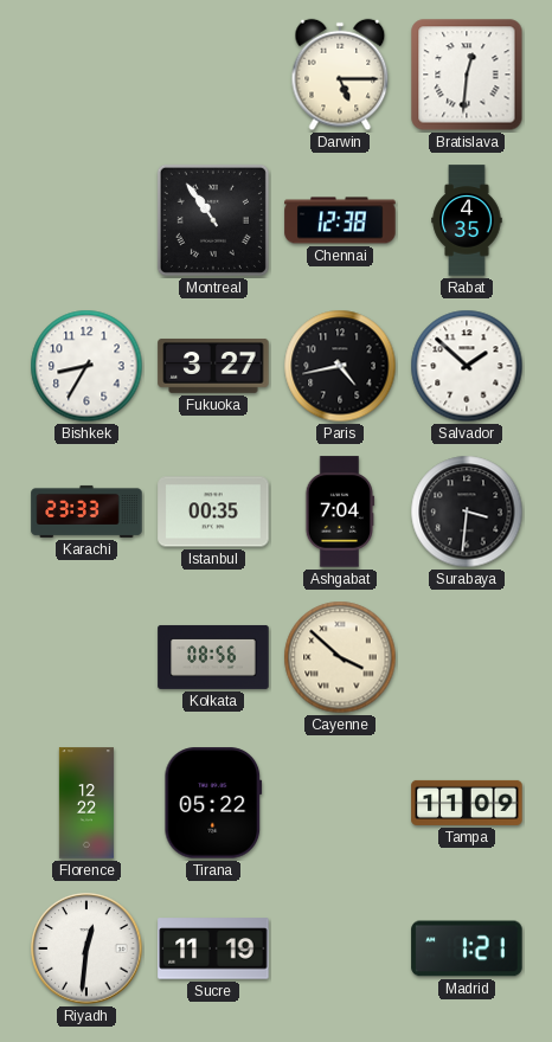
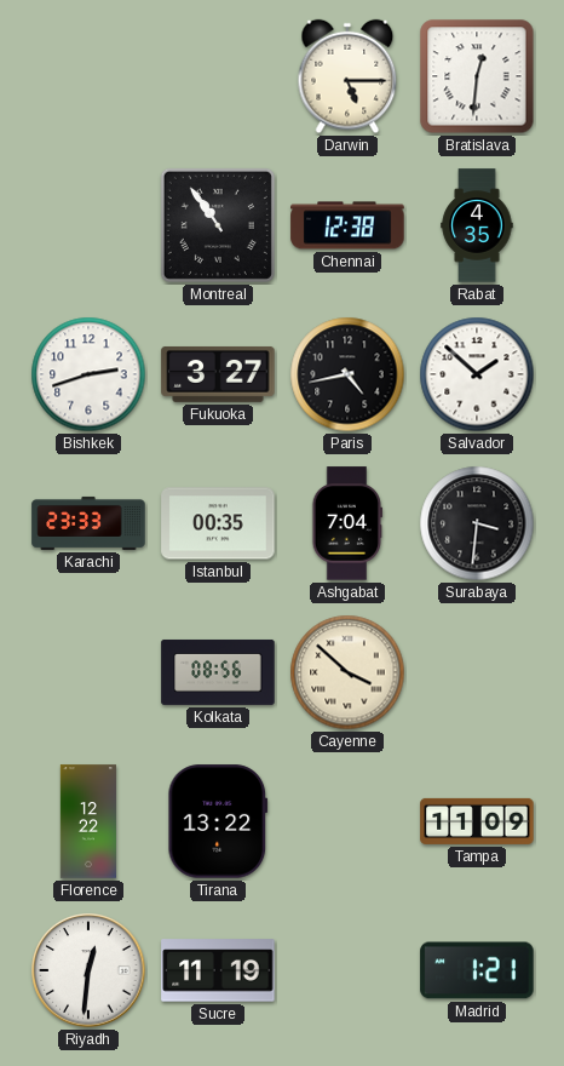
Bishkek: 8:35 -> 2:42 (88, 374)
Tirana: 05:22 -> 13:22 (218, 821)
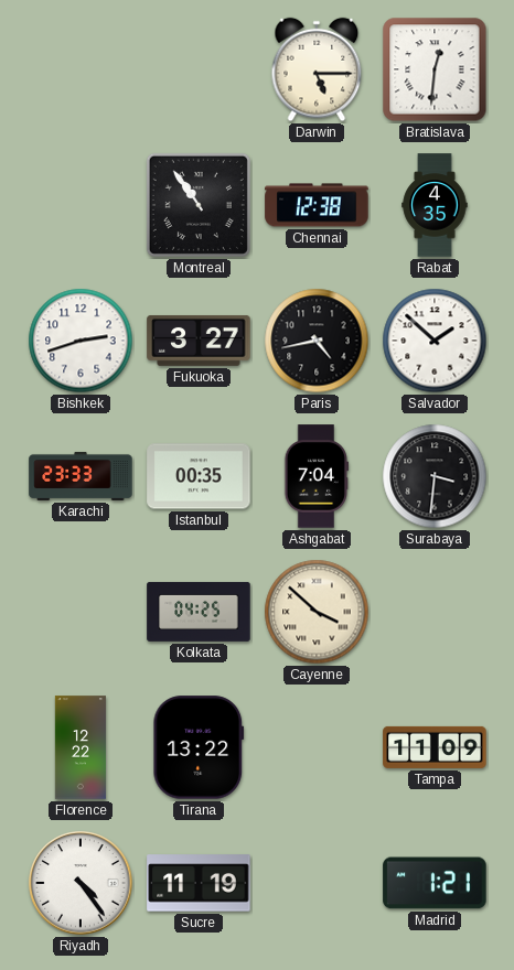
Kolkata: 08:56 -> 04:25 (199, 612)
Riyadh: 12:31 -> 4:24 (81, 883)
